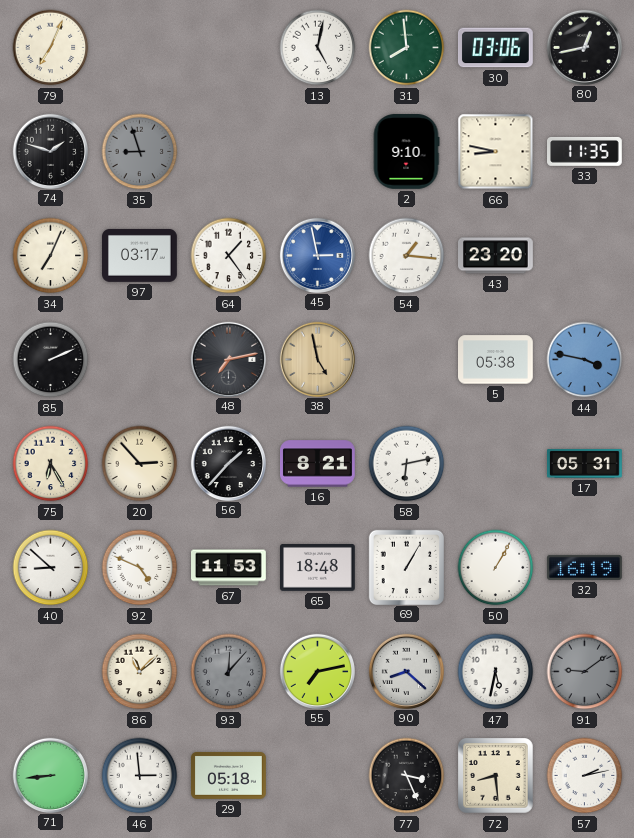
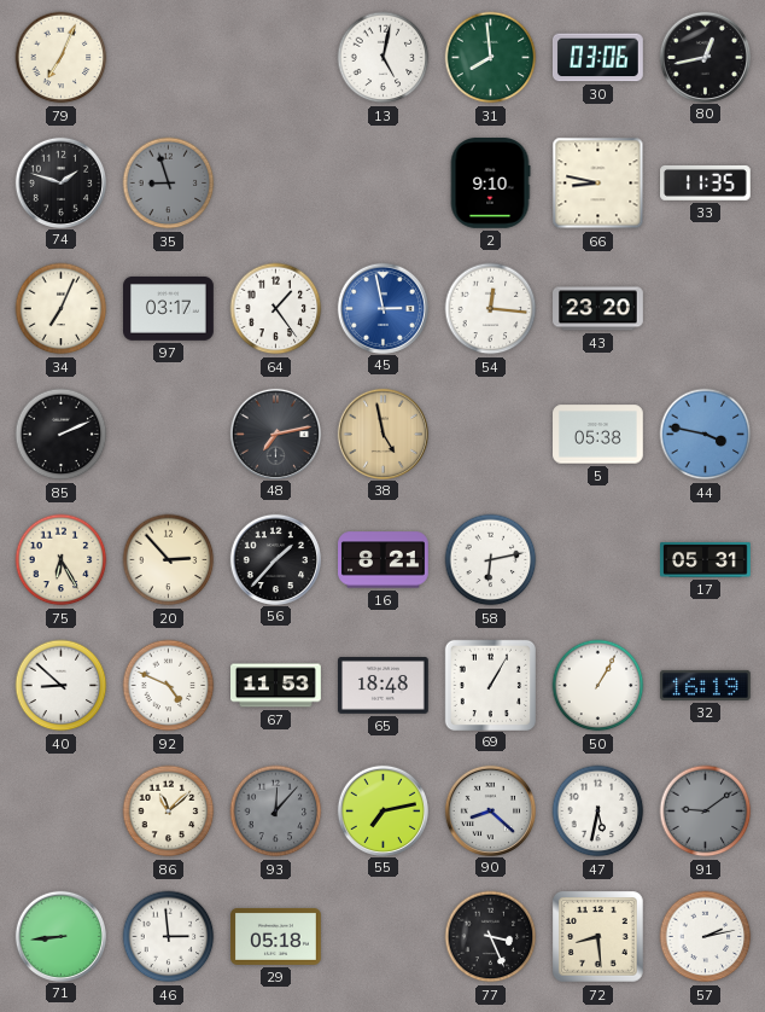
54: 1:16 -> 12:16 (491, 309)
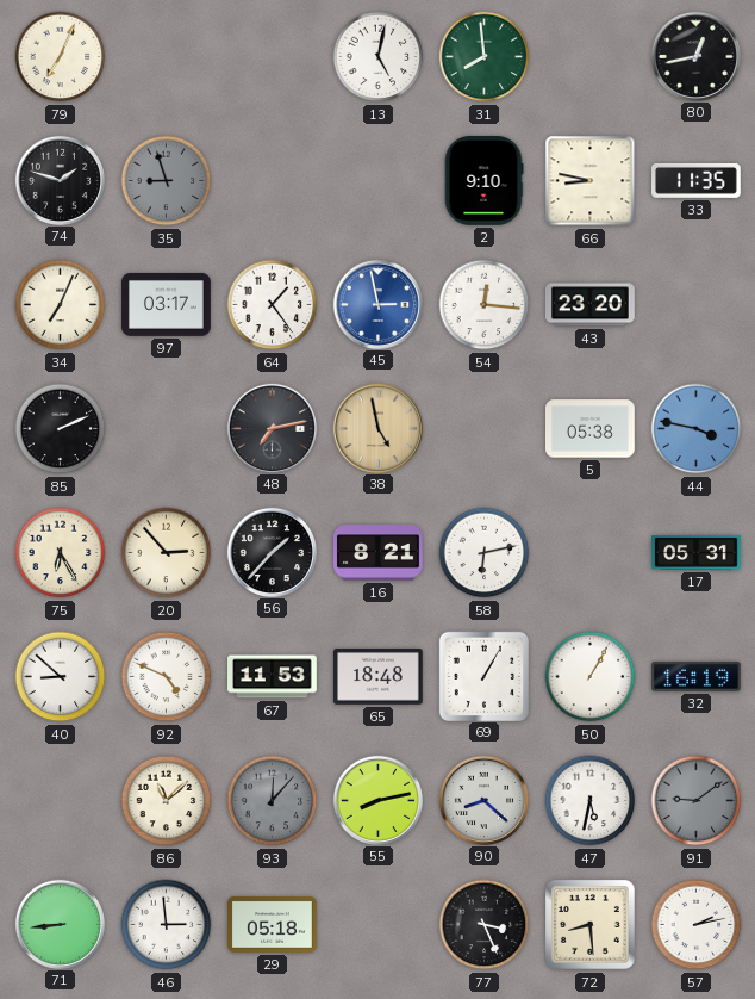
30: 03:06 -> none (598, 58)
55: 7:13 -> 8:13 (377, 800)
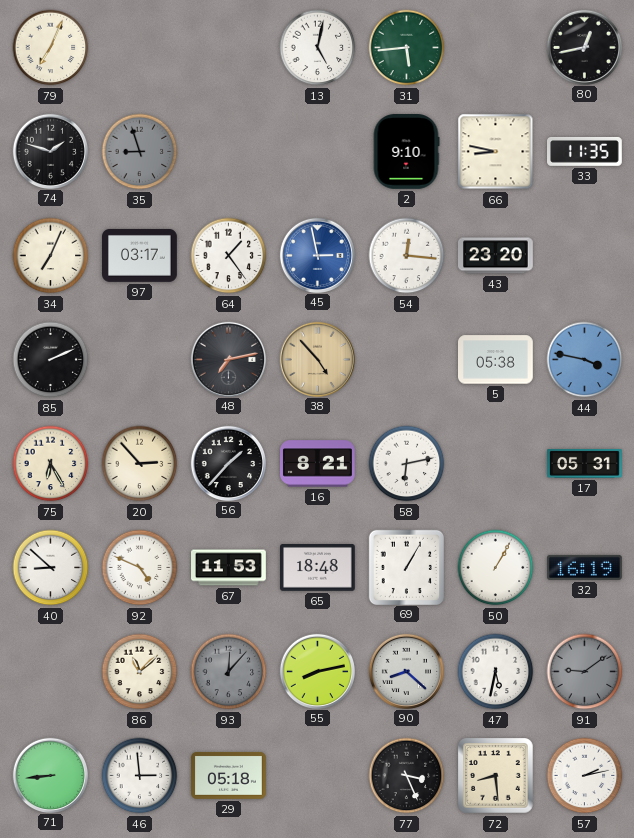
31: 7:59 -> 5:44 (407, 48)
38: 4:58 -> 4:53 (317, 359)
